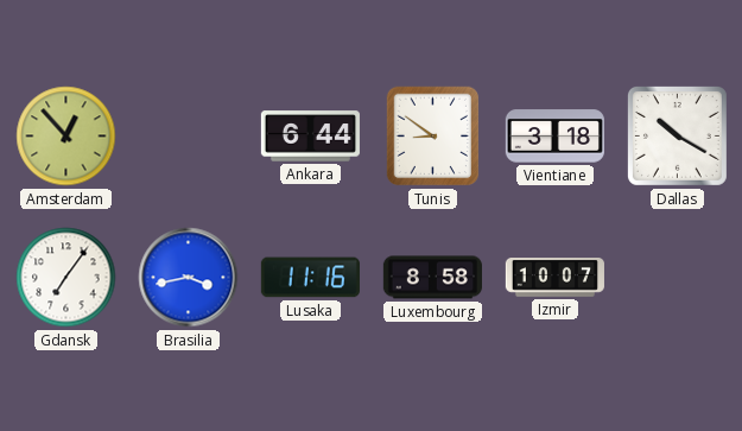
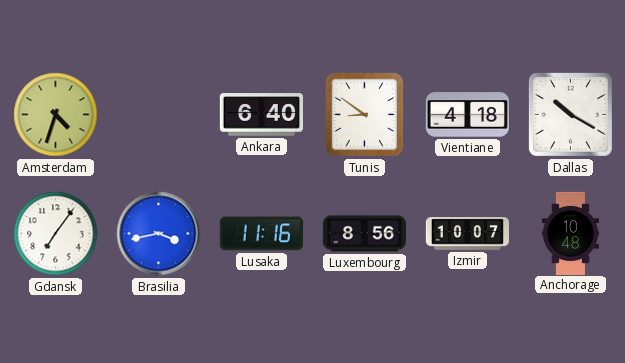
Amsterdam: 12:53 -> 4:33 (56, 115)
Ankara: 6:44 -> 6:40 (261, 115)
Vientiane: 3:18 -> 4:18 (467, 115)
Luxembourg: 8:58 -> 8:56 (364, 234)
Anchorage: none -> 10:48 (570, 233)
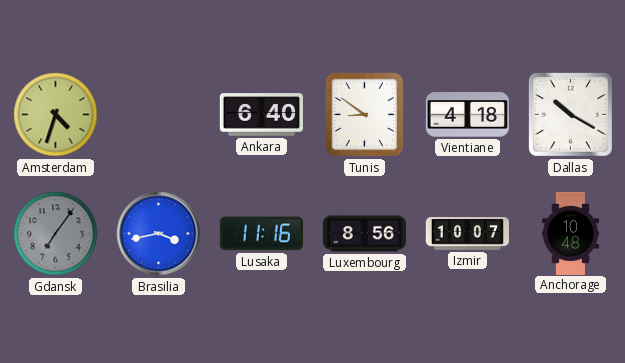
Gdansk dial: white -> grey (56, 234)
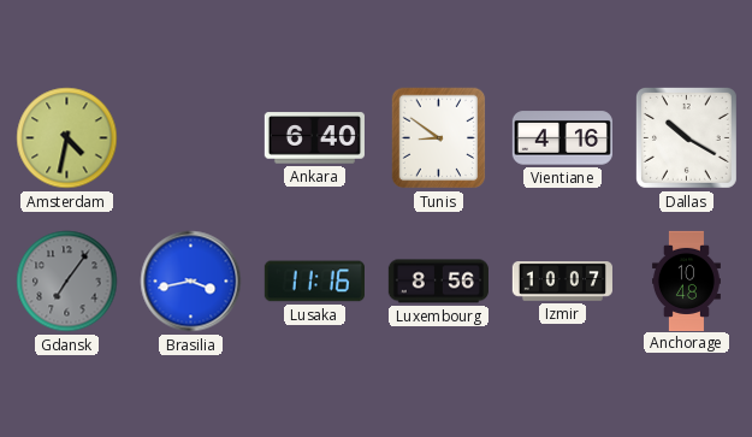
Amsterdam: 4:33 -> 4:32 (67, 138)
Vientiane: 4:18 -> 4:16 (562, 138)
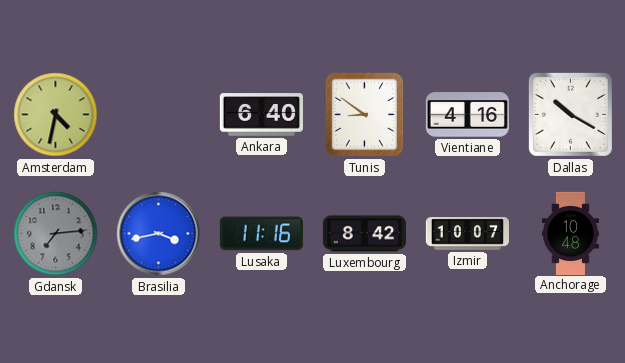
Gdansk: 7:06 -> 7:14 (56, 234)
Luxembourg: 8:56 -> 8:42 (364, 234)
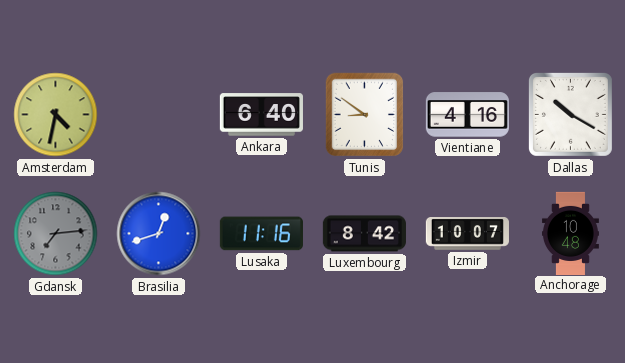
Brasilia: 3:43 -> 12:42 (159, 234)
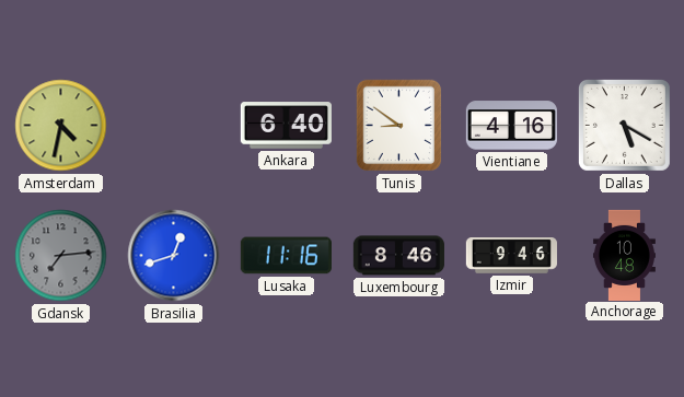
Dallas: 10:20 -> 5:20 (624, 125)
Luxembourg: 8:42 -> 8:46 (398, 256)
Izmir: 10:07 -> 9:46 (511, 256)
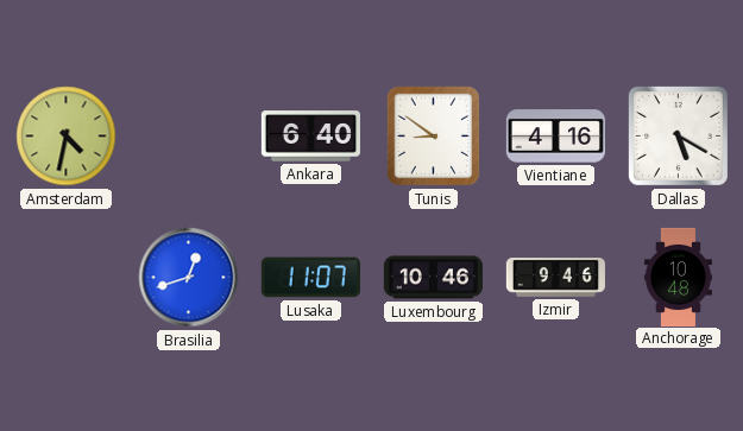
Gdansk: 7:14 -> none (61, 256)
Lusaka: 11:16 -> 11:07 (310, 278)
Luxembourg: 8:46 -> 10:46 (433, 278)
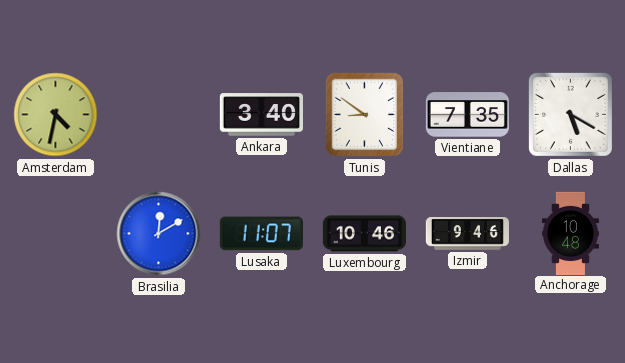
Ankara: 6:40 -> 3:40 (261, 115)
Vientiane: 4:16 -> 7:35 (467, 115)
Brasilia: 12:42 -> 12:10 (159, 234)
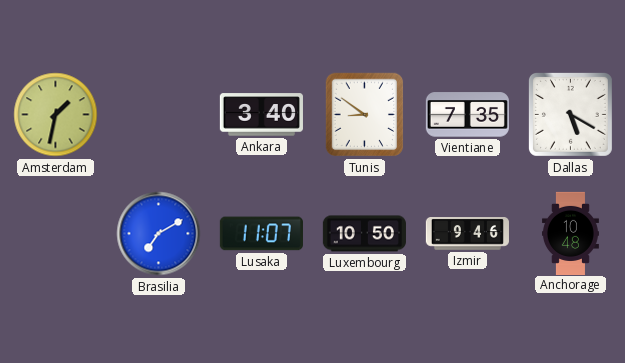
Amsterdam: 4:32 -> 1:32 (56, 115)
Brasilia: 12:10 -> 7:10 (159, 234)
Luxembourg: 10:46 -> 10:50 (364, 234)
